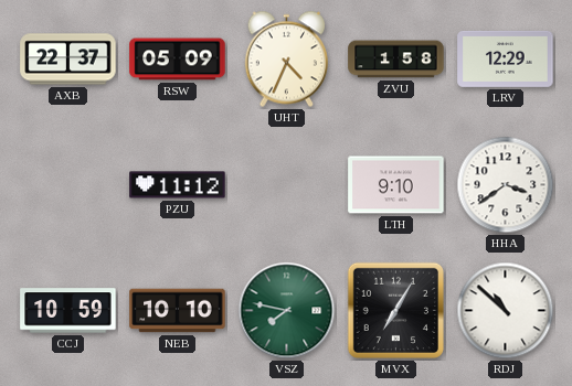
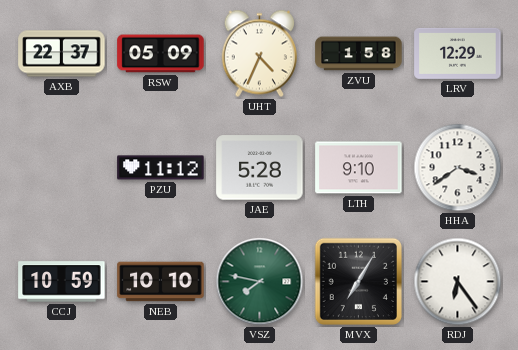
JAE: none -> 5:28 (260, 168)
RDJ: 10:52 -> 6:24 (458, 282)
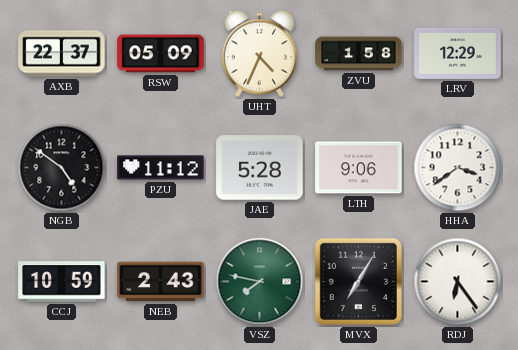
NGB: none -> 4:51 (62, 168)
LTH: 9:10 -> 9:06 (359, 168)
NEB: 10:10 -> 2:43 (161, 282)
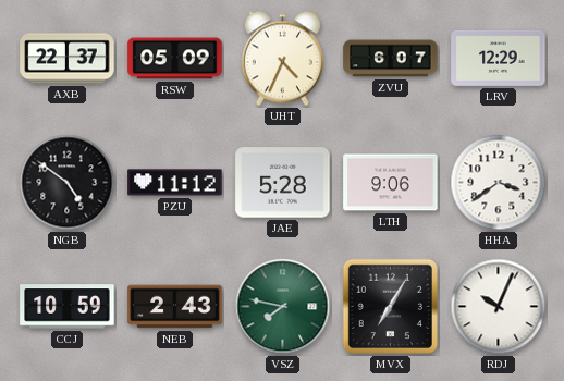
ZVU: 1:58 -> 6:07 (391, 59)
RDJ: 6:24 -> 10:04 (499, 307)
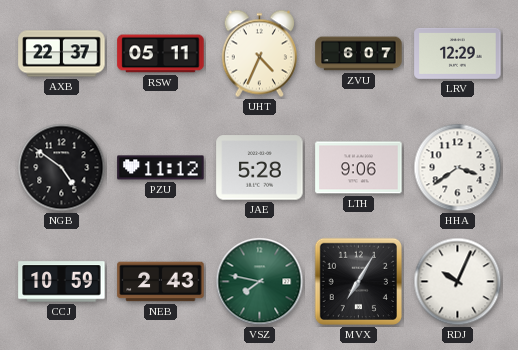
RSW: 05:09 -> 05:11 (161, 54)
